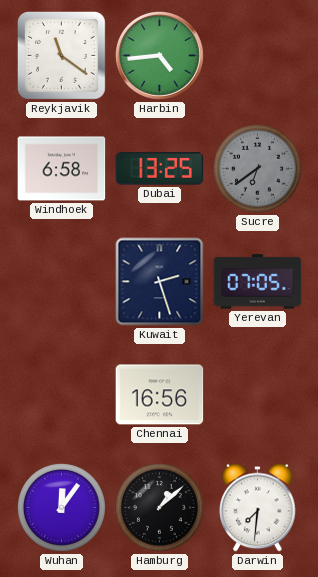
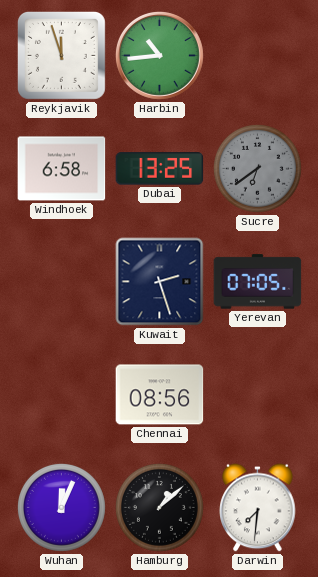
Reykjavik: 11:21 -> 11:57 (61, 55)
Harbin: 4:44 -> 10:44 (159, 55)
Chennai: 16:56 -> 08:56 (160, 395)
Wuhan: 12:06 -> 12:04 (61, 507)
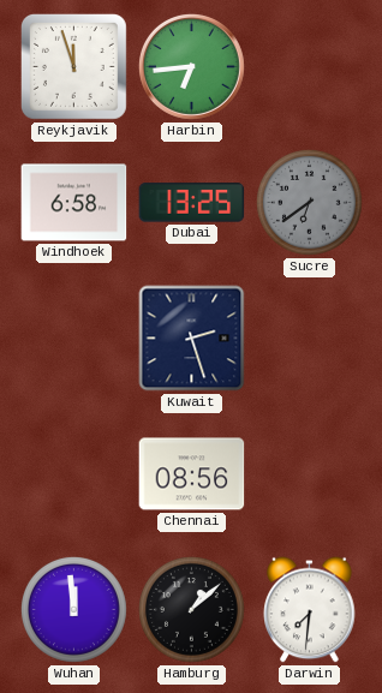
Harbin: 10:44 -> 6:44 (191, 66)
Yerevan: 07:05 -> none (258, 282)
Wuhan: 12:04 -> 11:59 (73, 609)
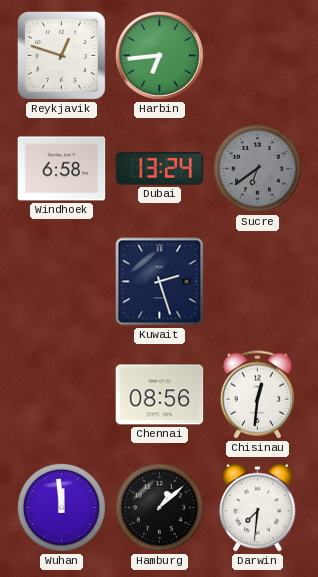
Reykjavik: 11:57 -> 12:48 (61, 55)
Dubai: 13:25 -> 13:24 (160, 169)
Chisinau: none -> 12:31 (258, 395)
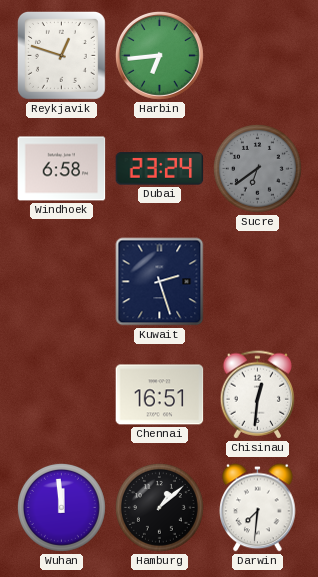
Dubai: 13:24 -> 23:24 (160, 169)
Chennai: 08:56 -> 16:51 (160, 395)
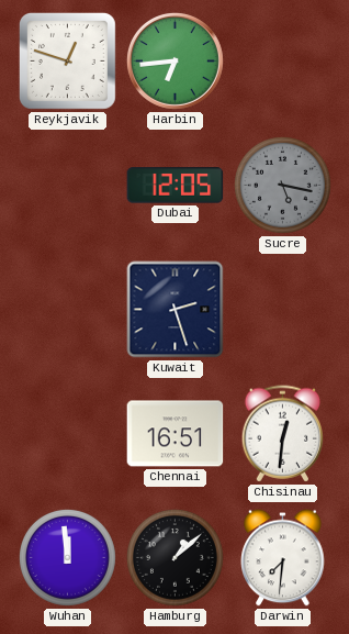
Windhoek: 6:58 -> none (62, 169)
Dubai: 23:24 -> 12:05 (176, 186)
Sucre: 6:39 -> 5:17 (282, 185)
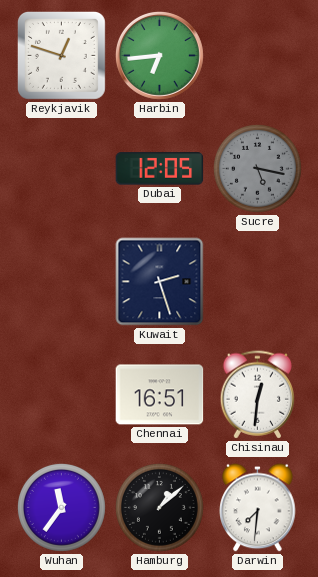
Wuhan: 11:59 -> 11:36 (61, 507)
